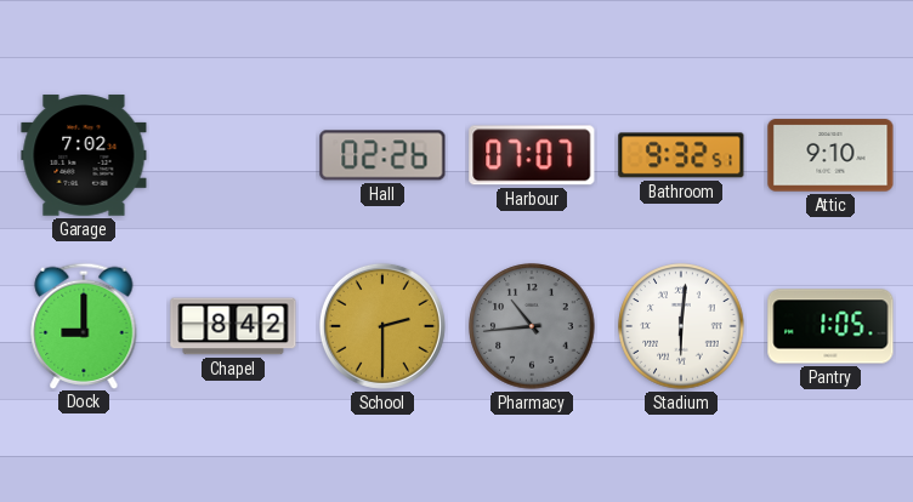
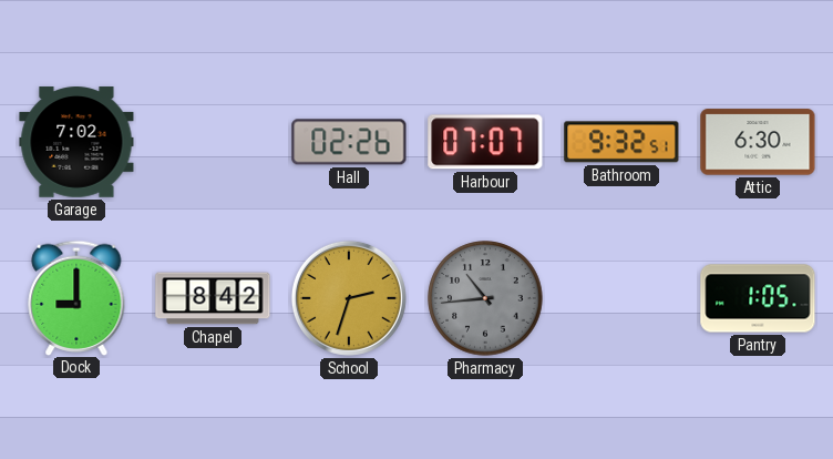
Attic: 9:10 -> 6:30 (758, 142)
School: 2:30 -> 2:33 (349, 298)
Stadium: 6:01 -> none (681, 326)
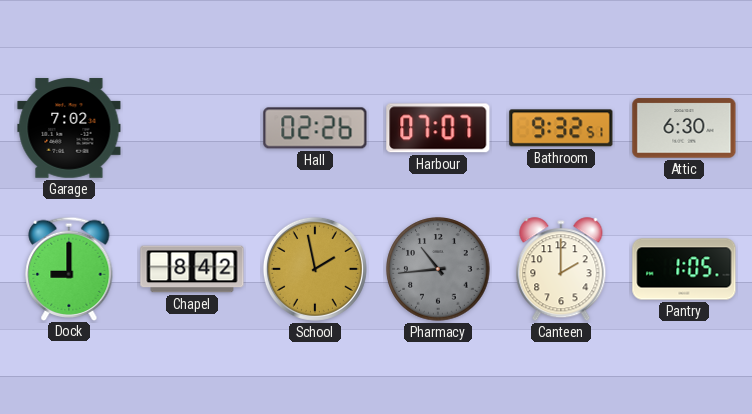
School: 2:33 -> 1:58 (315, 269)
Canteen: none -> 2:00 (561, 270)
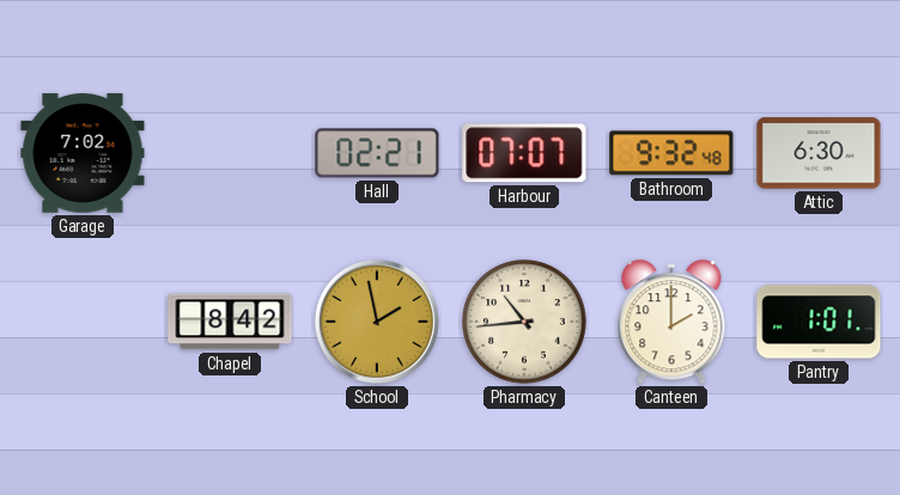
Hall: 02:26 -> 02:21 (377, 153)
Bathroom: 9:32:51 -> 9:32:48 (671, 153)
Dock: 9:00 -> none (69, 268)
Pharmacy dial: grey -> cream (524, 322)
Pantry: 1:05 -> 1:01 (819, 322)
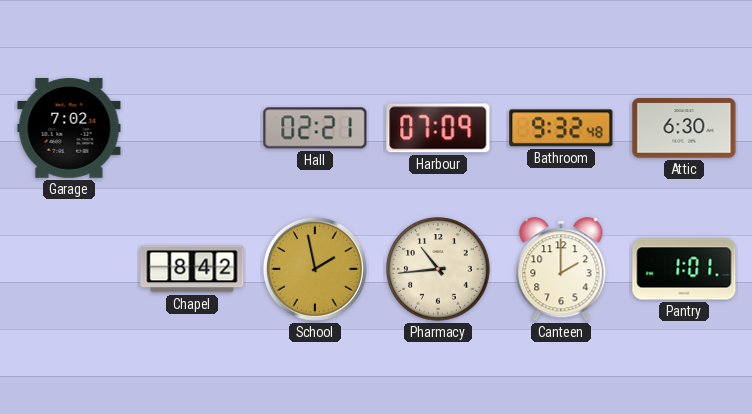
Harbour: 07:07 -> 07:09 (438, 128)
